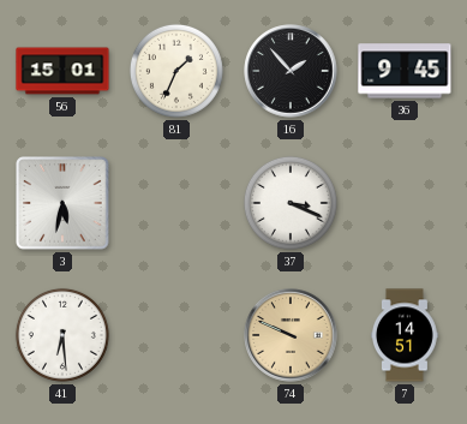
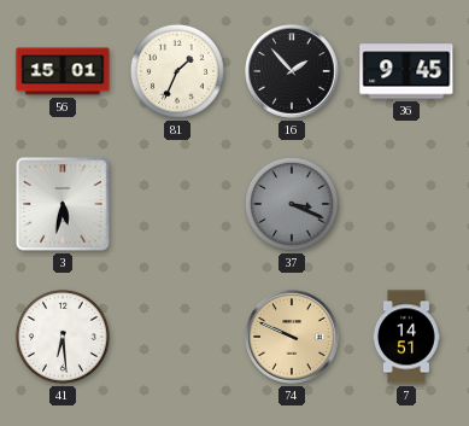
37 dial: white -> grey (292, 204)
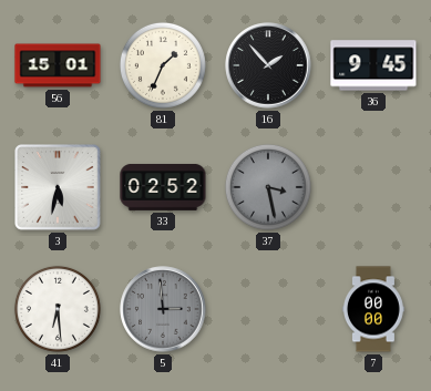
33: none -> 02:52 (163, 187)
37: 3:19 -> 3:28 (268, 187)
5: none -> 2:59 (163, 309)
74: 9:49 -> none (292, 337)
7: 14:51 -> 00:00 (373, 309)
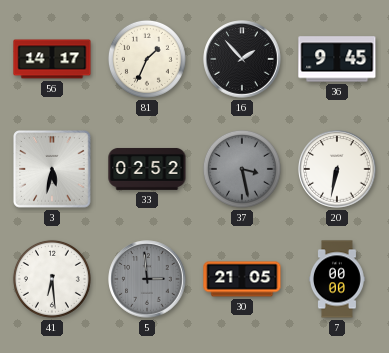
56: 15:01 -> 14:17 (52, 59)
20: none -> 6:32 (337, 169)
30: none -> 21:05 (242, 279)
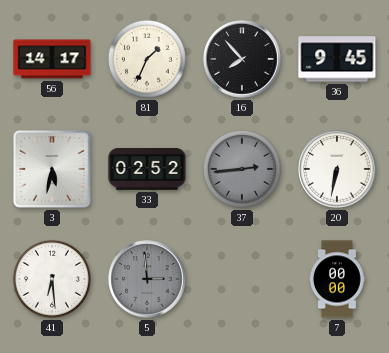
16: 1:53 -> 7:53 (242, 59)
37: 3:28 -> 2:44 (242, 169)
30: 21:05 -> none (242, 279)
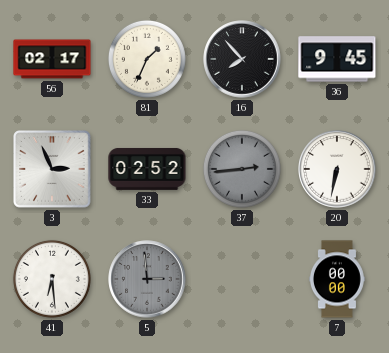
56: 14:17 -> 02:17 (52, 59)
3: 5:32 -> 2:56 (52, 169)
